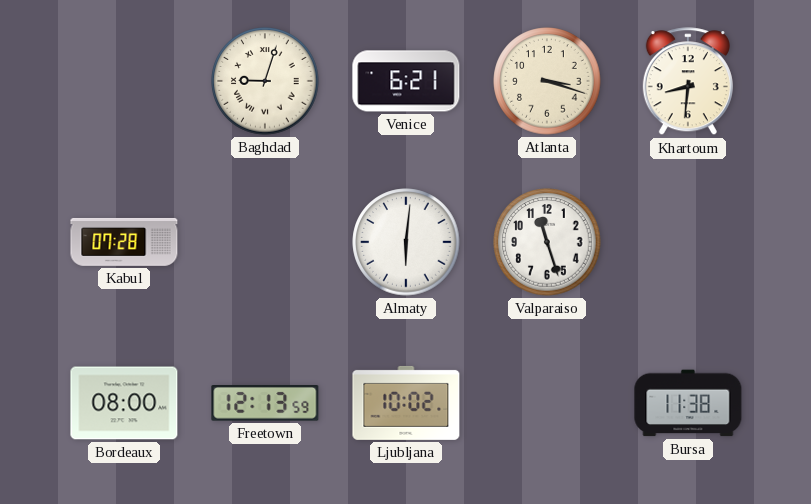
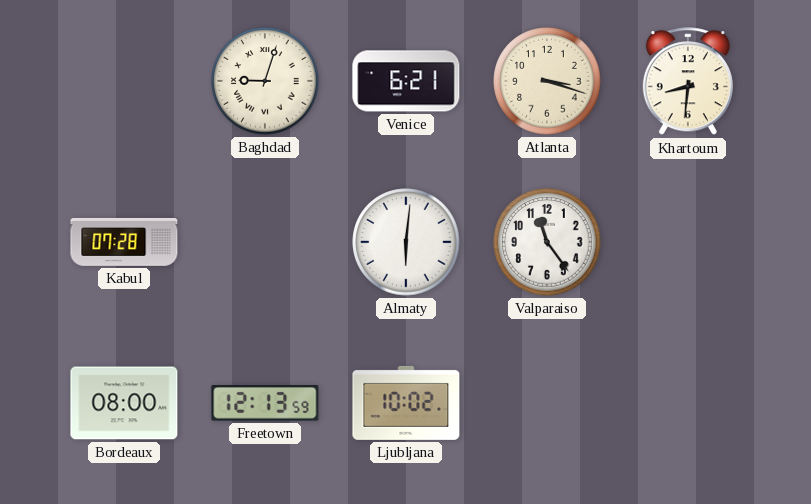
Valparaiso: 11:27 -> 11:24 (547, 242)
Bursa: 11:38 -> none (688, 403)
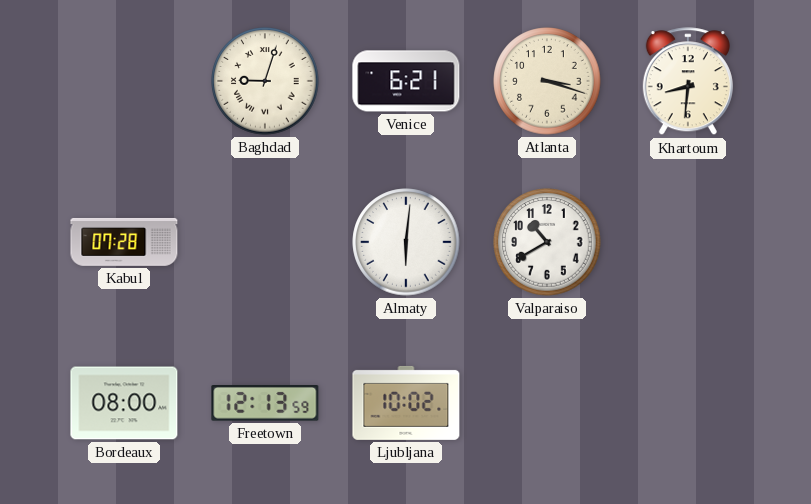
Valparaiso: 11:24 -> 10:40 (547, 242)
